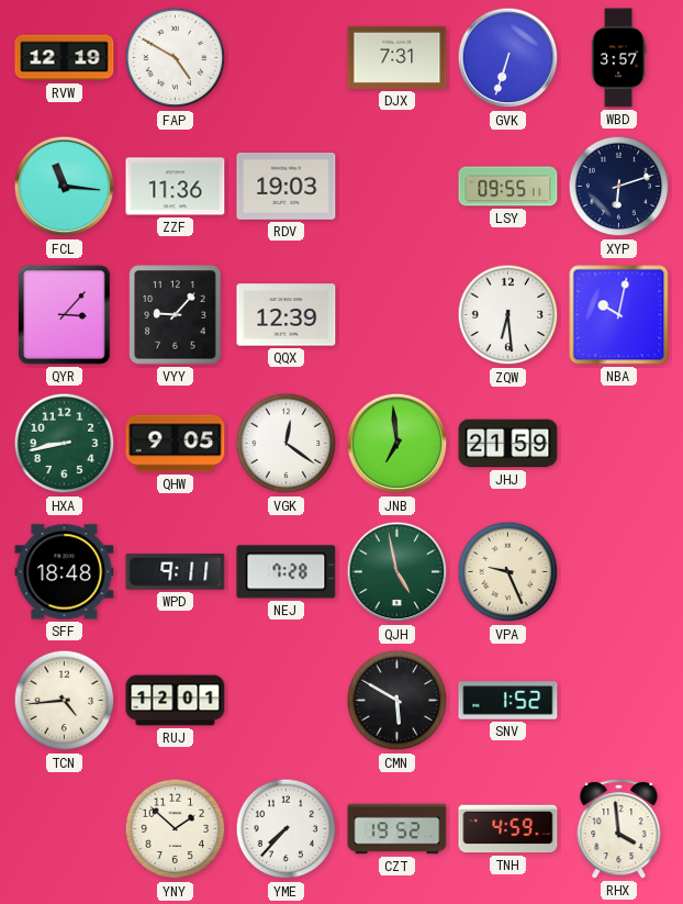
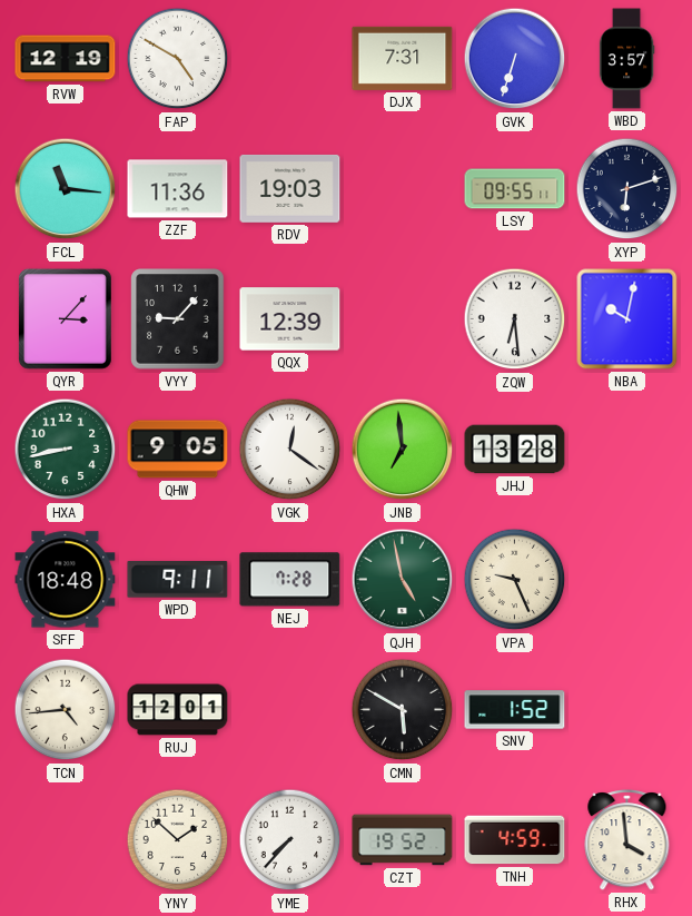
JHJ: 21:59 -> 13:28 (515, 450)
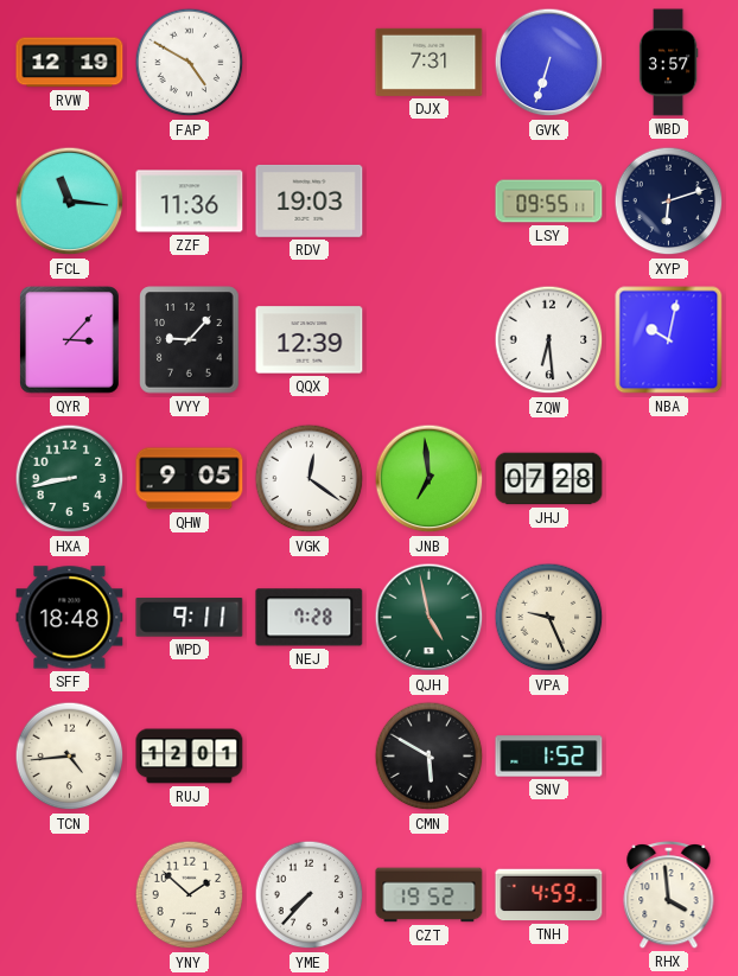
JHJ: 13:28 -> 07:28 (549, 479)
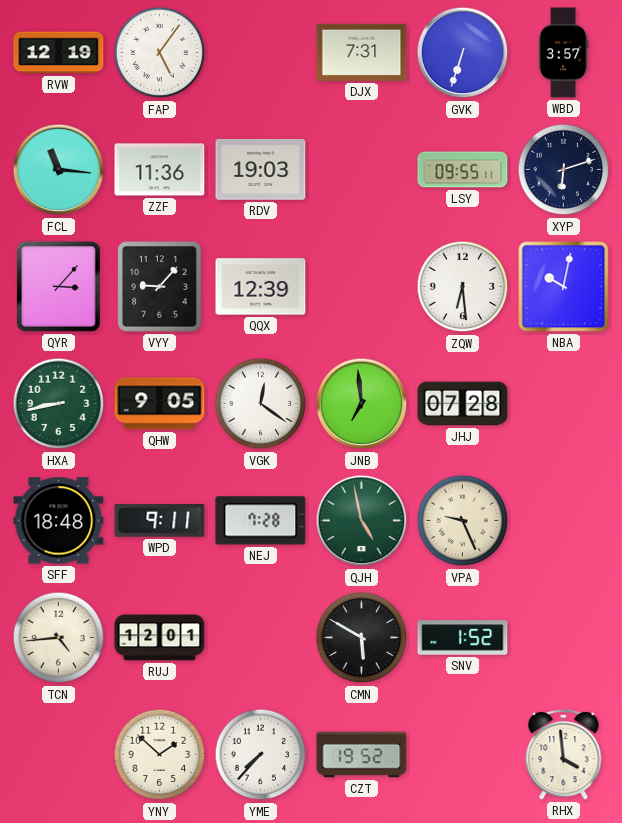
FAP: 4:50 -> 5:06 (160, 53)
TNH: 4:59 -> none (549, 895)
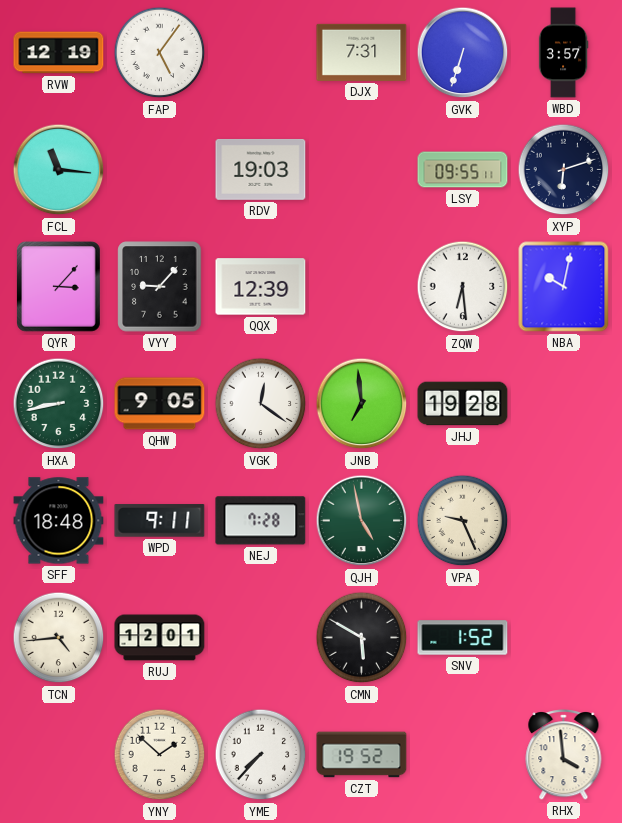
ZZF: 11:36 -> none (160, 170)
JHJ: 07:28 -> 19:28 (463, 404)
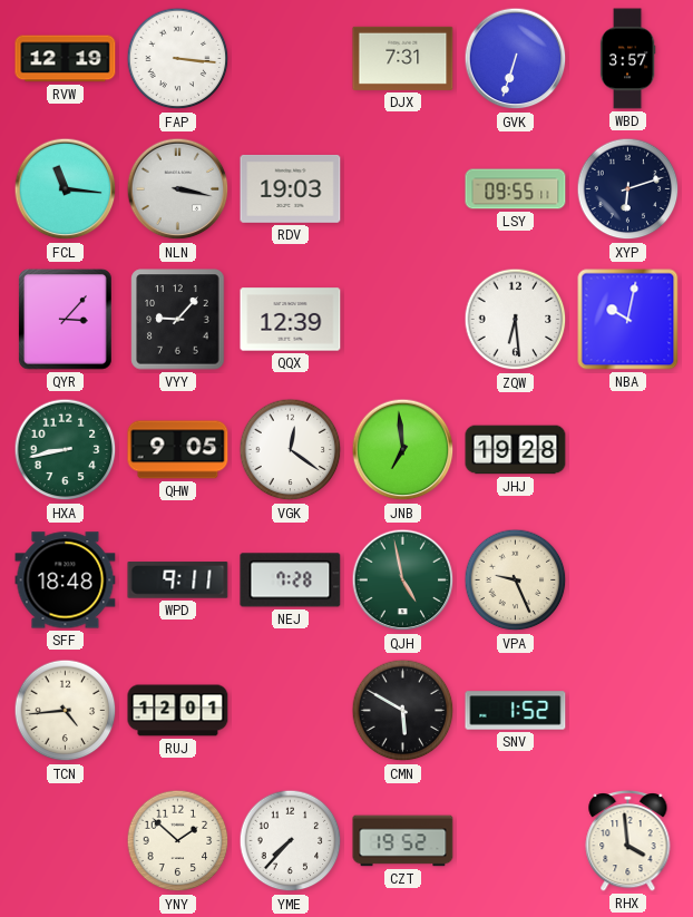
FAP: 5:06 -> 3:16 (178, 59)
NLN: none -> 3:17 (178, 189)
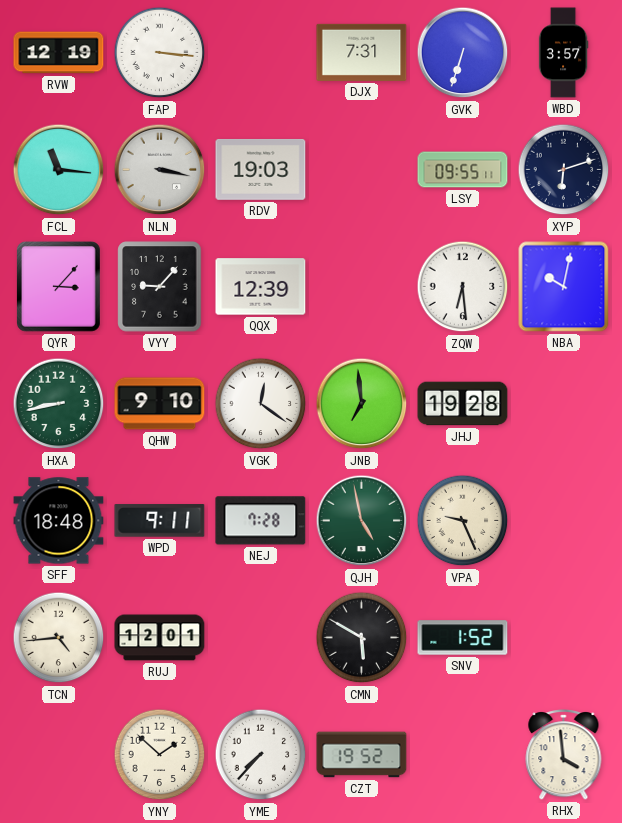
QHW: 9:05 -> 9:10 (160, 404)
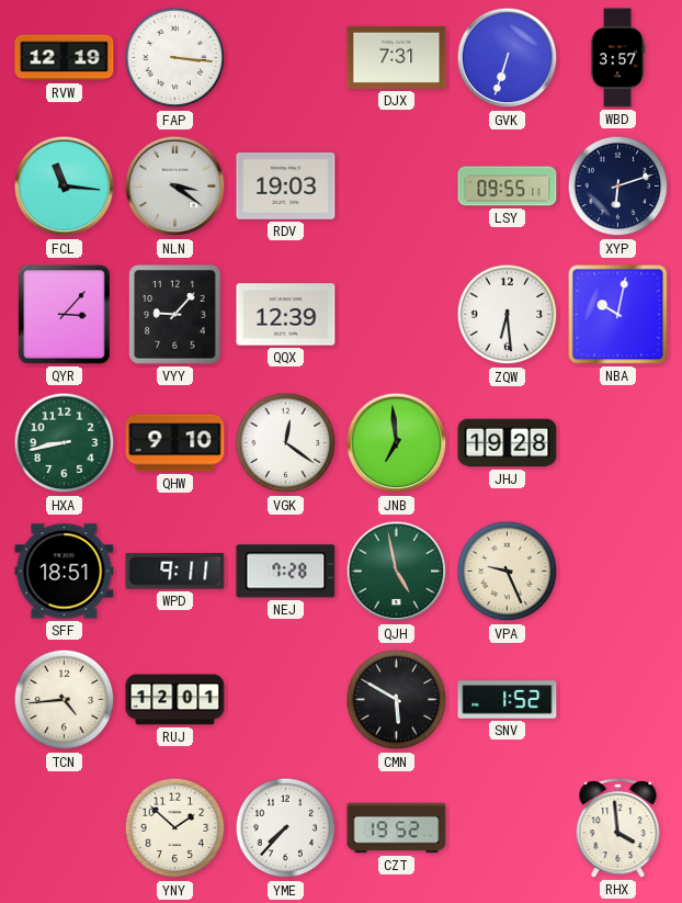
NLN: 3:17 -> 3:21 (175, 187)
SFF: 18:48 -> 18:51 (65, 572)
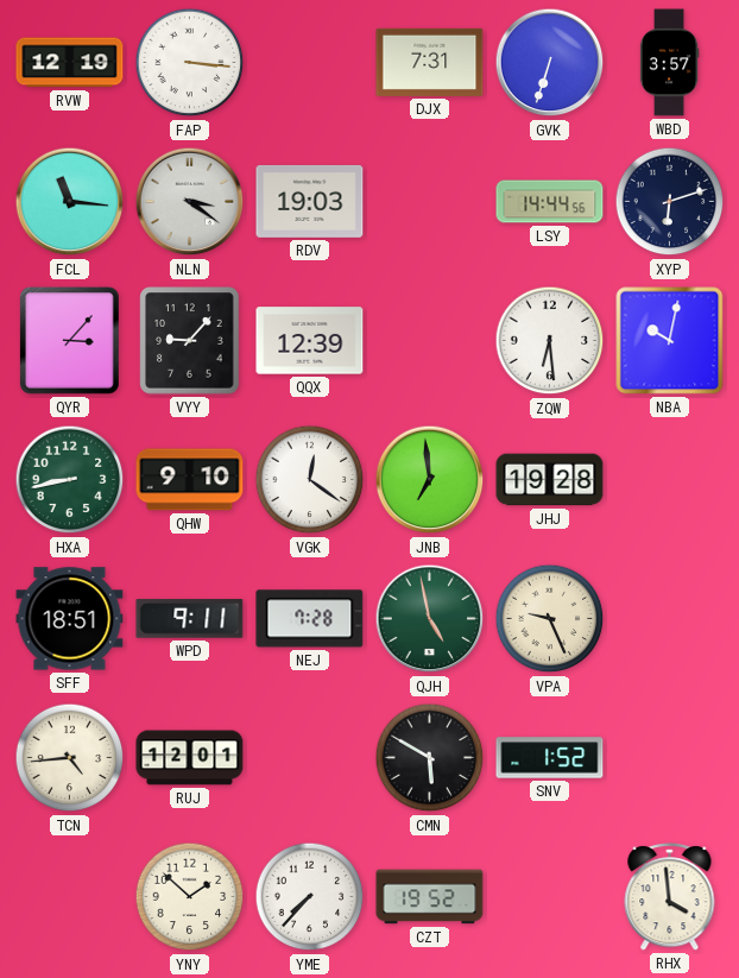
LSY: 09:55 -> 14:44 (550, 202)
